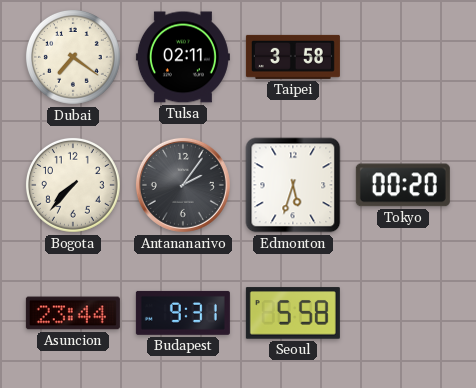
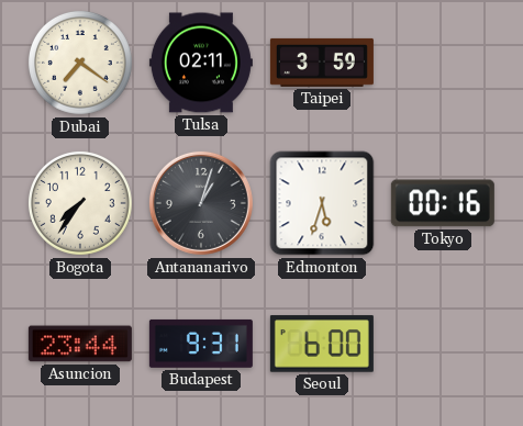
Taipei: 3:58 -> 3:59 (322, 63)
Bogota: 7:37 -> 7:36 (80, 203)
Antananarivo: 2:06 -> 1:03 (201, 203)
Tokyo: 00:20 -> 00:16 (443, 203)
Seoul: 5:58 -> 6:00 (322, 344)
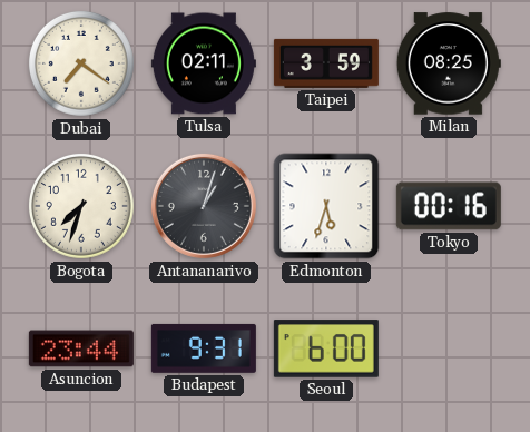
Milan: none -> 08:25 (449, 63)
Bogota: 7:36 -> 7:33 (81, 206)
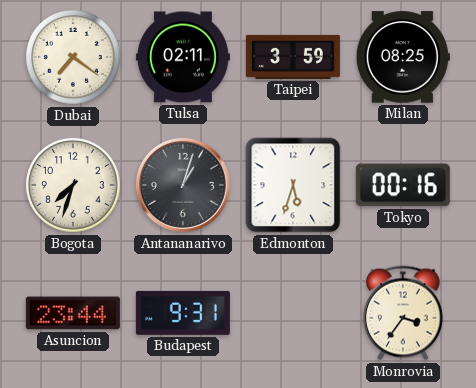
Seoul: 6:00 -> none (326, 348)
Monrovia: none -> 3:36 (403, 313)
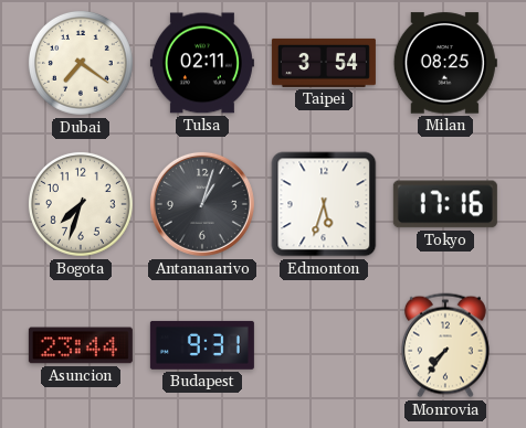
Taipei: 3:59 -> 3:54 (324, 63)
Tokyo: 00:16 -> 17:16 (445, 204)
Monrovia: 3:36 -> 7:36 (445, 345)
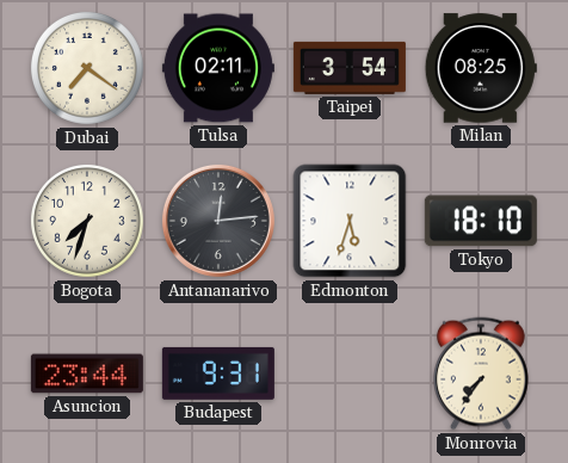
Antananarivo: 1:03 -> 12:14 (218, 221)
Tokyo: 17:16 -> 18:10 (481, 221)
